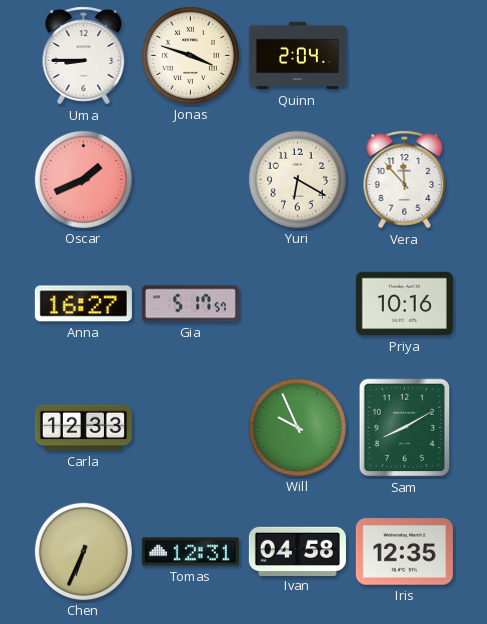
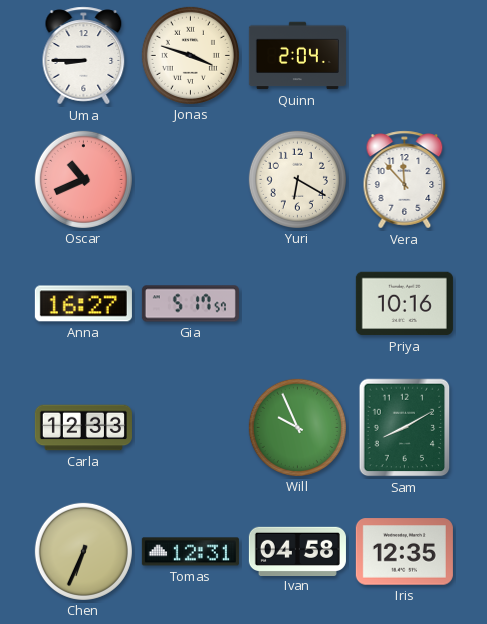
Oscar: 1:41 -> 10:41 (83, 179)
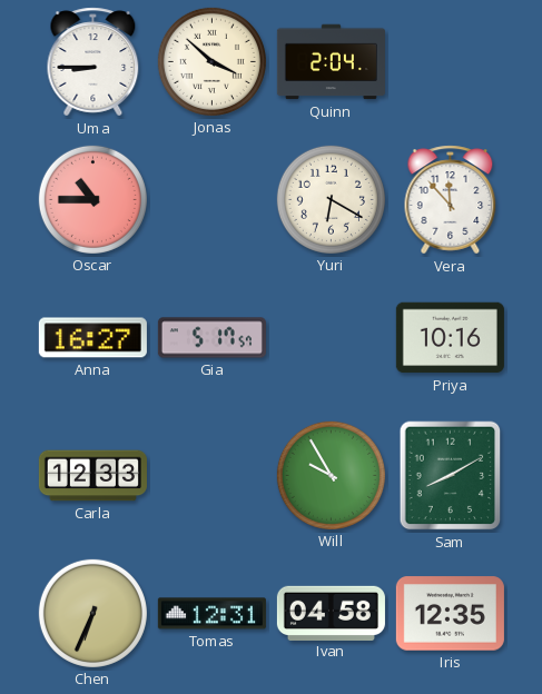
Jonas: 3:48 -> 3:52 (211, 61)
Oscar: 10:41 -> 10:45 (92, 199)
Will: 9:56 -> 9:55 (331, 475)
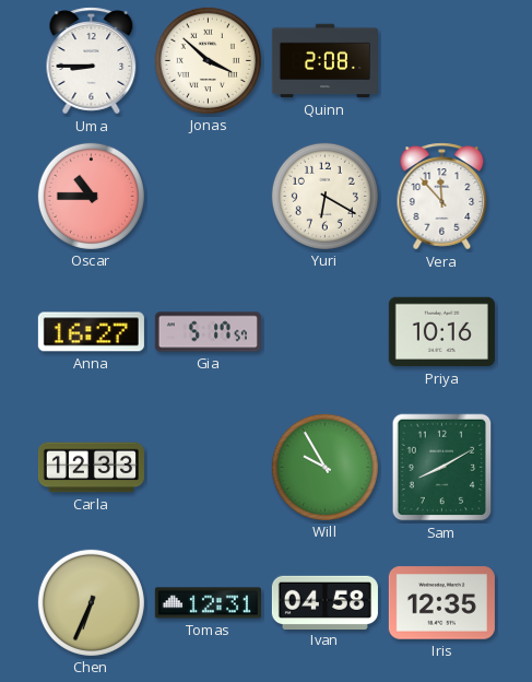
Quinn: 2:04 -> 2:08 (324, 61)
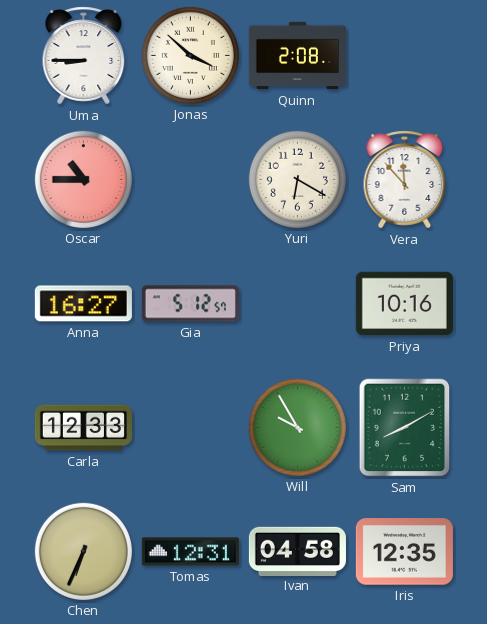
Gia: 5:17 -> 5:12 (190, 304)
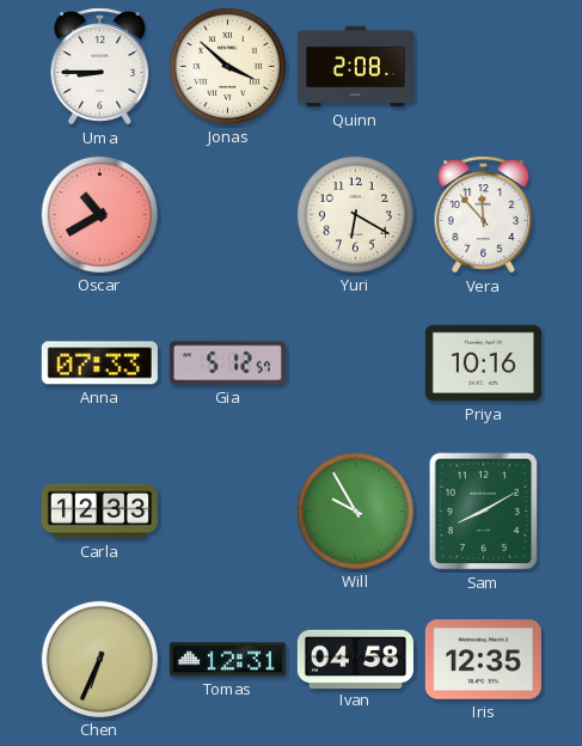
Oscar: 10:45 -> 10:40 (99, 214)
Anna: 16:27 -> 07:33 (99, 363)
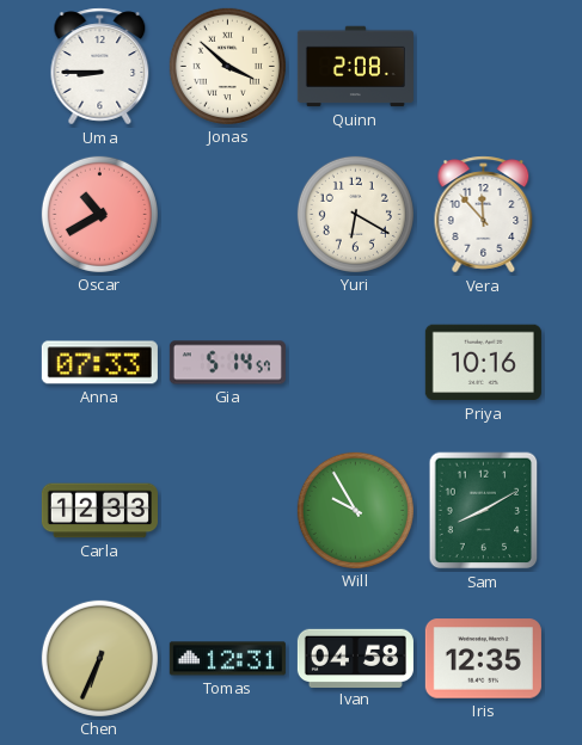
Gia: 5:12 -> 5:14 (227, 363)
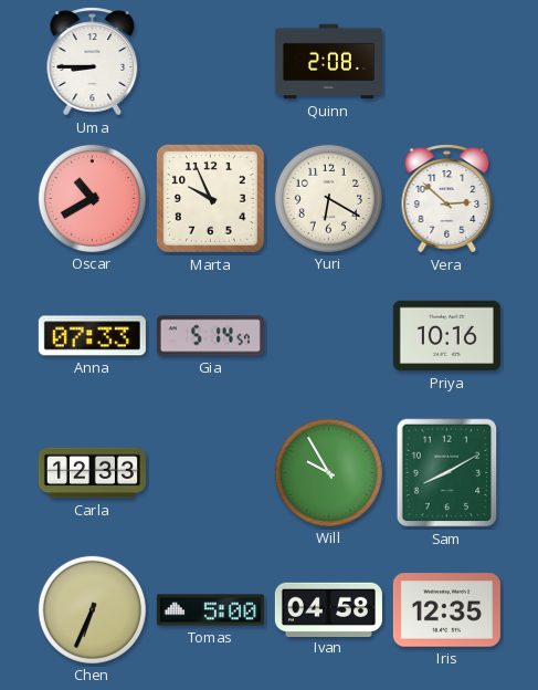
Jonas: 3:52 -> none (227, 66)
Marta: none -> 9:56 (210, 198)
Vera: 11:53 -> 2:52 (447, 199)
Tomas: 12:31 -> 5:00 (210, 610)
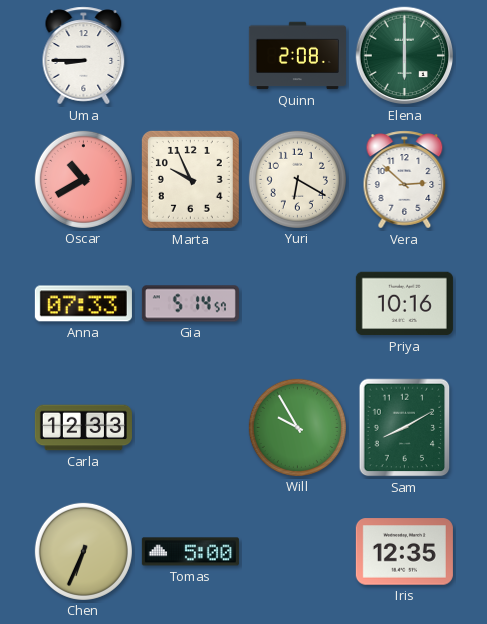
Elena: none -> 6:00 (405, 56)
Ivan: 04:58 -> none (328, 609)
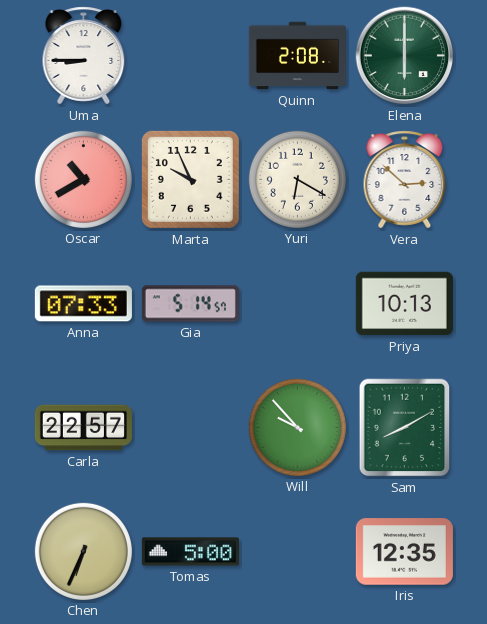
Priya: 10:16 -> 10:13 (404, 304)
Carla: 12:33 -> 22:57 (83, 428)
Will: 9:55 -> 9:53 (297, 427)
